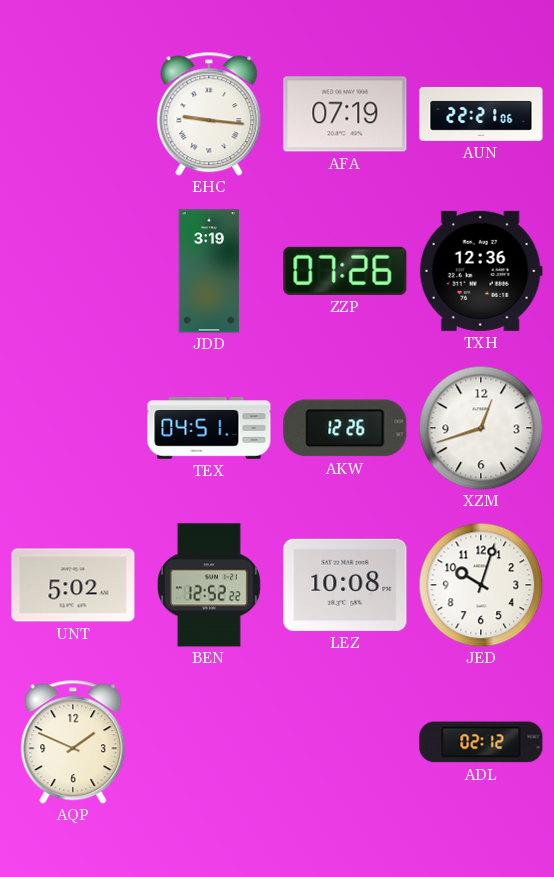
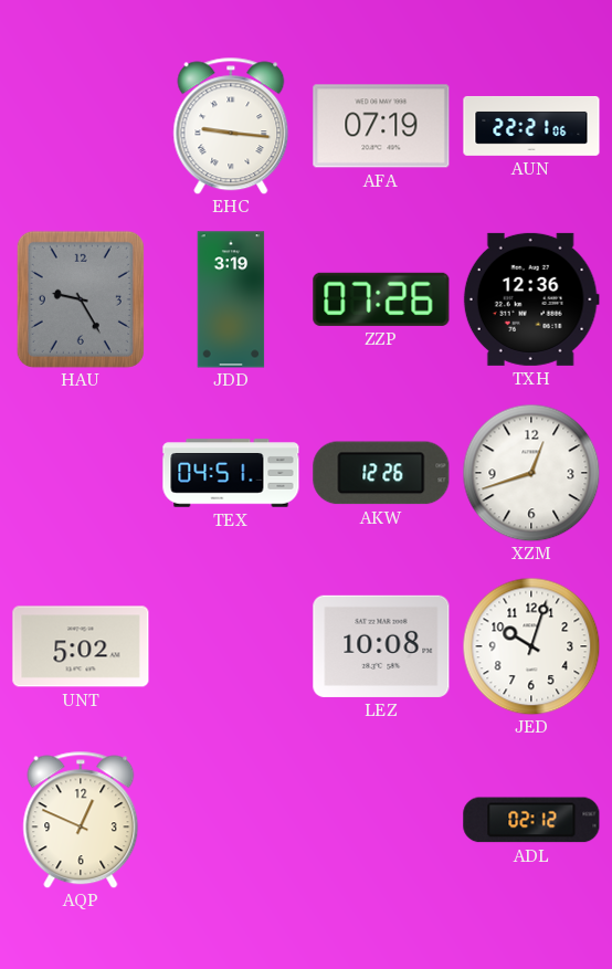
HAU: none -> 9:25 (81, 299)
BEN: 12:52 -> none (209, 585)
AQP: 1:49 -> 12:49 (81, 820)
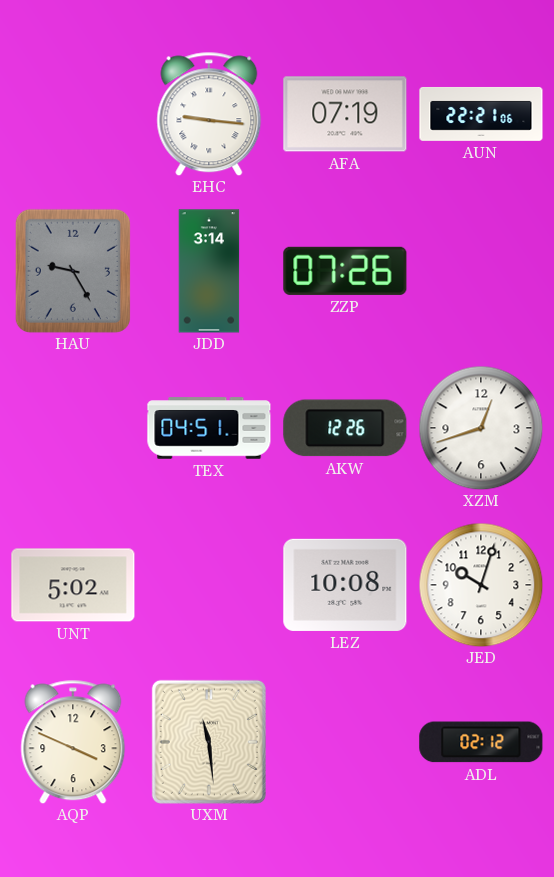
JDD: 3:19 -> 3:14 (209, 271)
TXH: 12:36 -> none (531, 299)
AQP: 12:49 -> 3:49 (73, 742)
UXM: none -> 11:29 (209, 742)
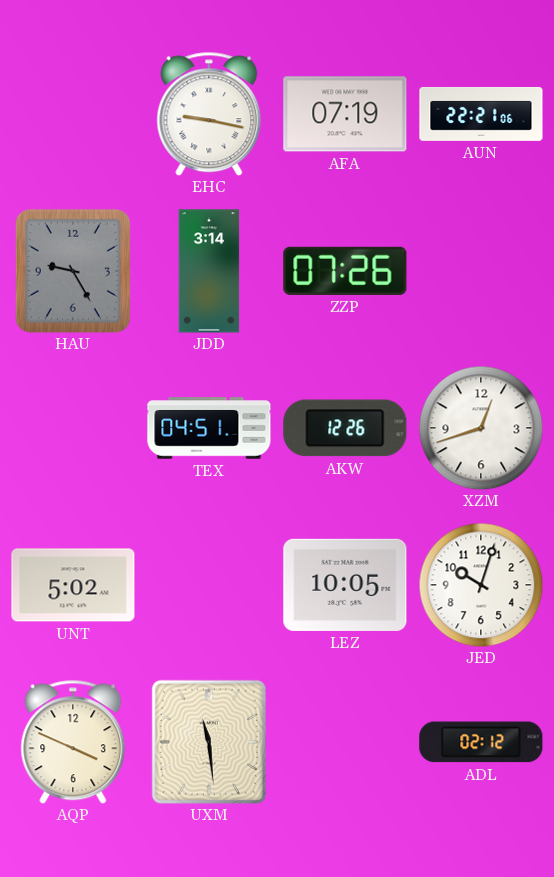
EHC: 9:16 -> 9:17 (209, 114)
LEZ: 10:08 -> 10:05 (345, 585)
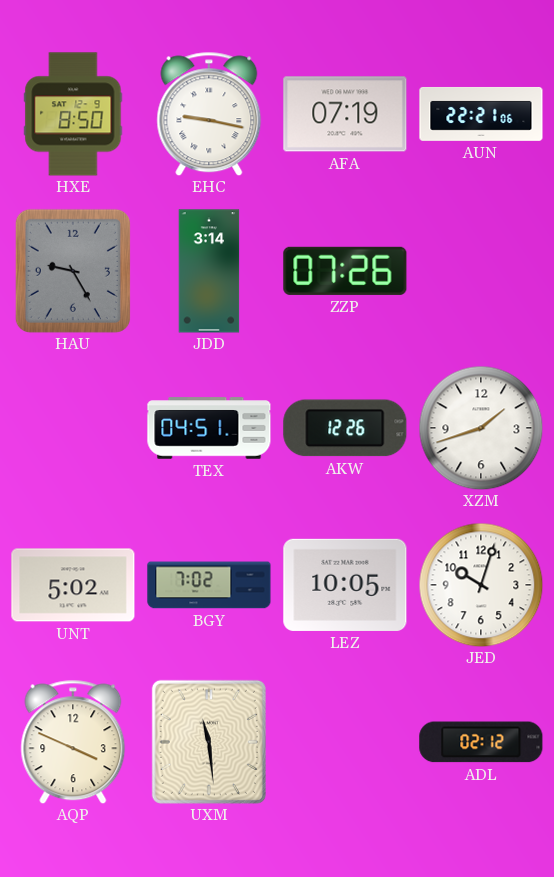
HXE: none -> 8:50 (73, 114)
XZM: 12:42 -> 1:42 (481, 428)
BGY: none -> 7:02 (209, 585)
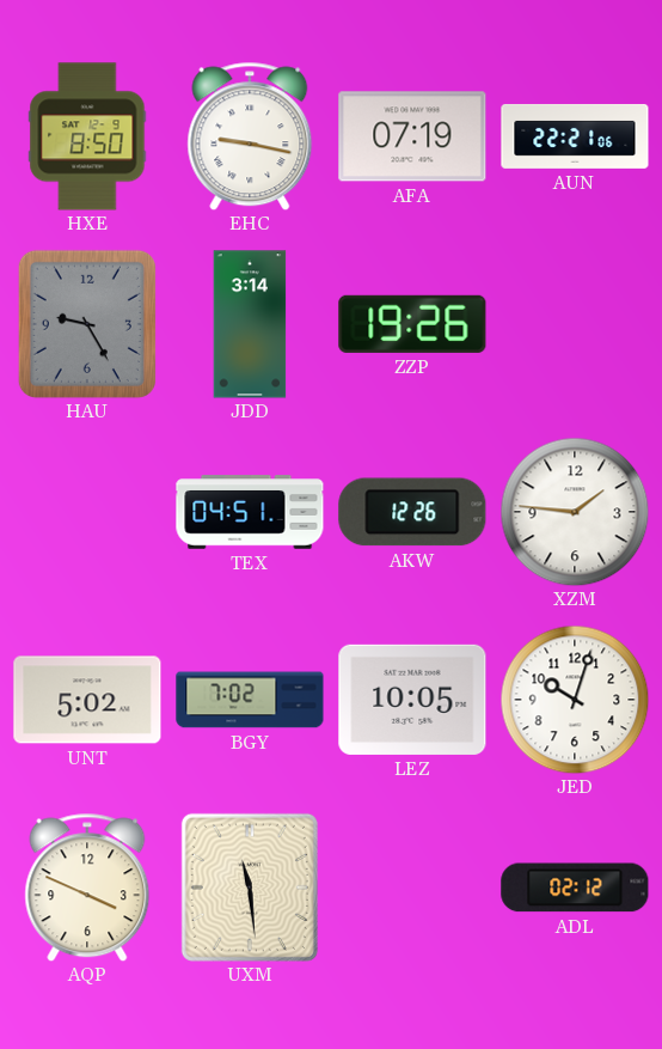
ZZP: 07:26 -> 19:26 (412, 324)
XZM: 1:42 -> 1:46 (575, 512)
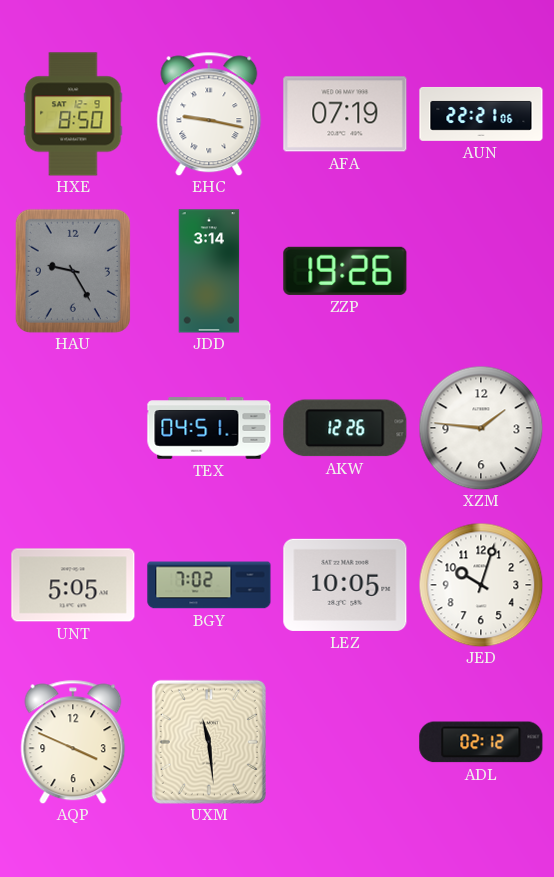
UNT: 5:02 -> 5:05 (73, 585)
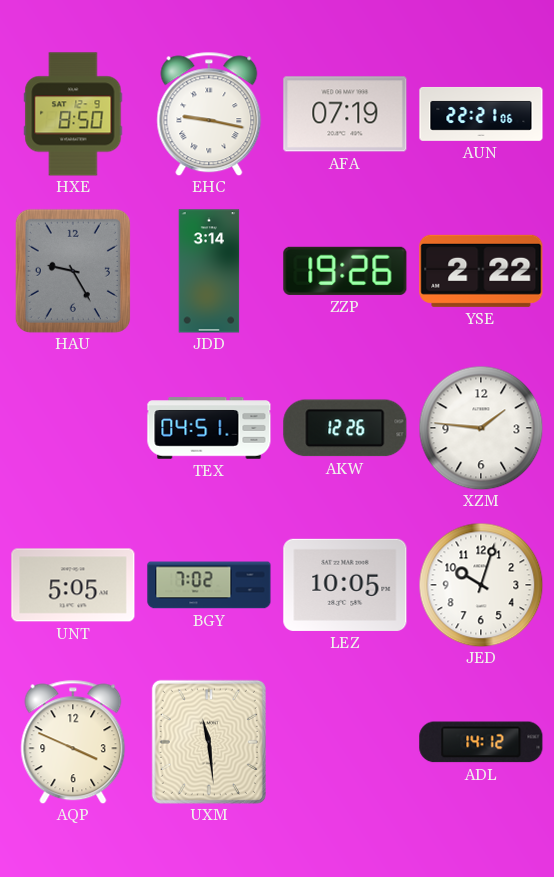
YSE: none -> 2:22 (481, 271)
ADL: 02:12 -> 14:12 (481, 742)
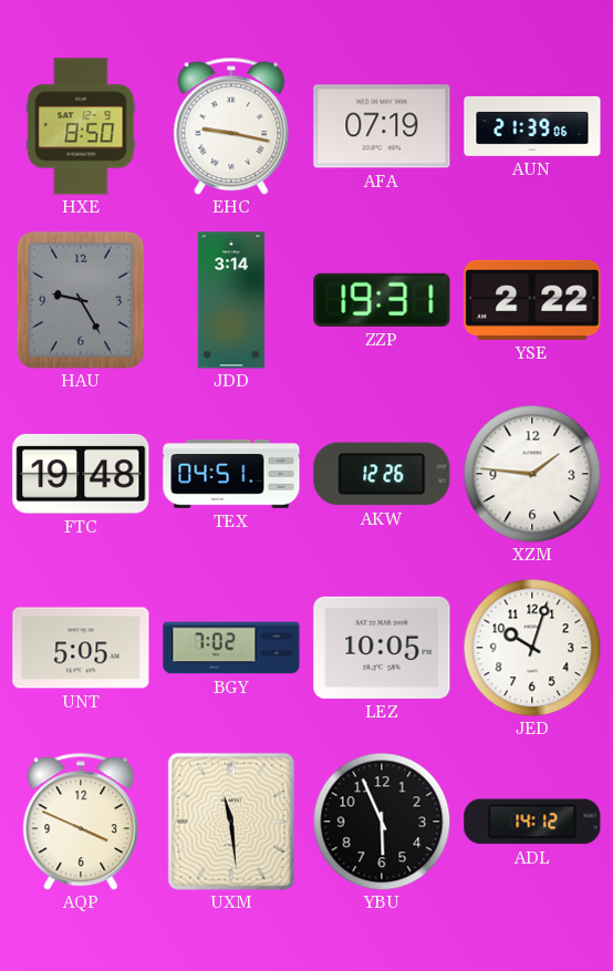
AUN: 22:21 -> 21:39 (532, 126)
ZZP: 19:26 -> 19:31 (382, 300)
FTC: none -> 19:48 (81, 474)
YBU: none -> 5:56 (382, 822)
